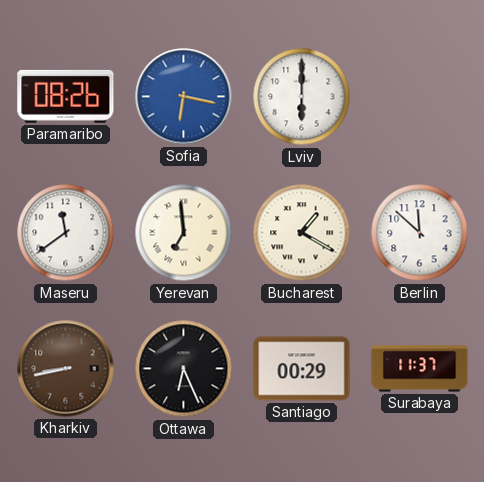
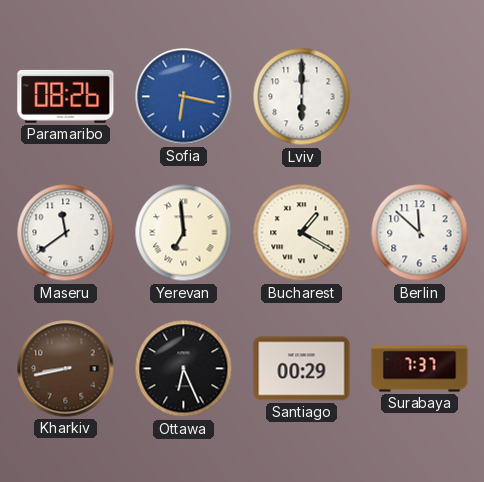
Surabaya: 11:37 -> 7:37 (420, 369)
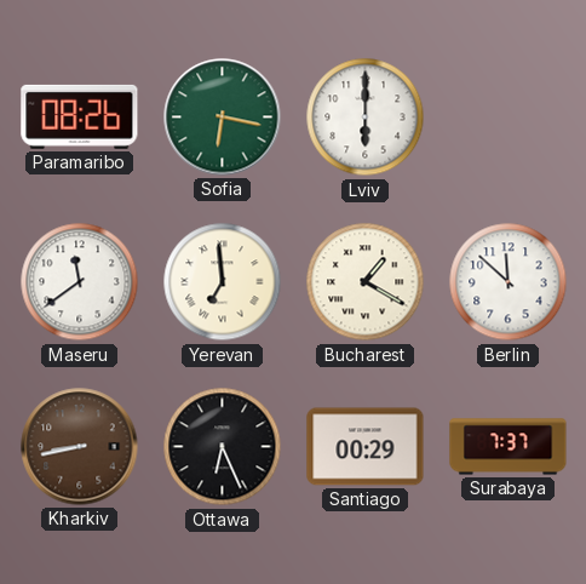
Sofia dial: blue -> green (223, 118)
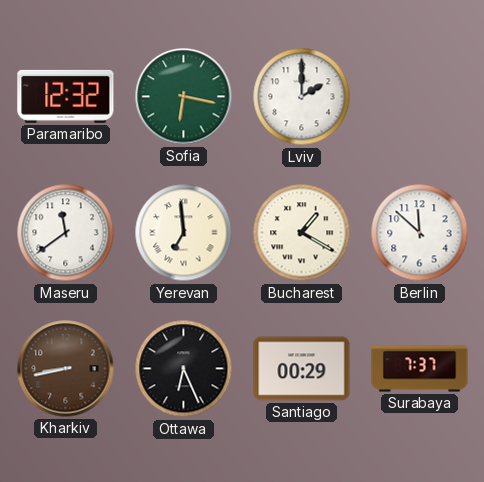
Paramaribo: 08:26 -> 12:32 (66, 96)
Lviv: 6:00 -> 2:00 (302, 97)
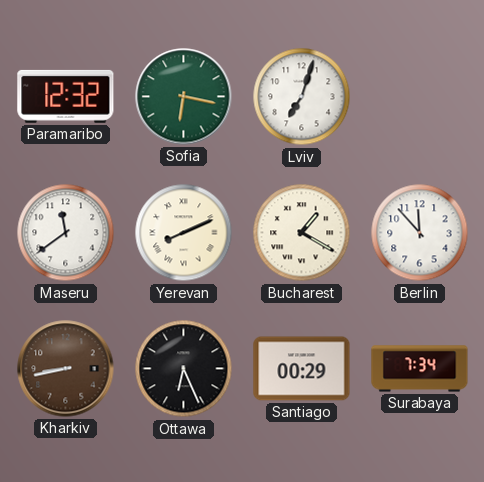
Lviv: 2:00 -> 7:03 (302, 97)
Yerevan: 6:59 -> 8:11 (184, 233)
Berlin: 11:52 -> 11:53 (420, 233)
Surabaya: 7:37 -> 7:34 (420, 369)
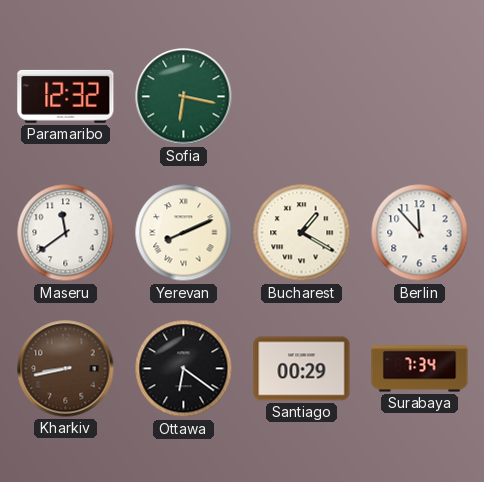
Lviv: 7:03 -> none (302, 97)
Ottawa: 6:26 -> 6:21 (184, 369)
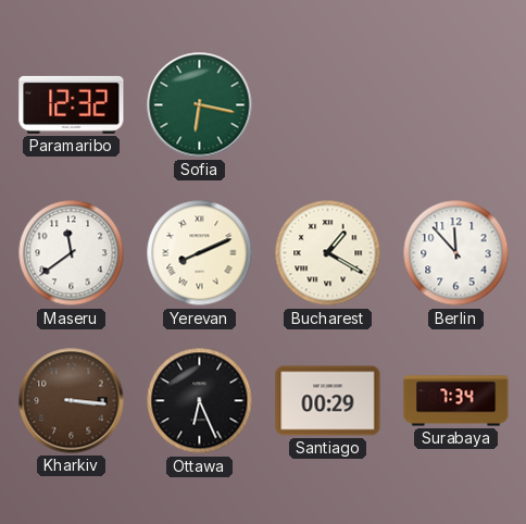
Kharkiv: 8:43 -> 3:16 (72, 401)
Ottawa: 6:21 -> 6:26 (200, 401)
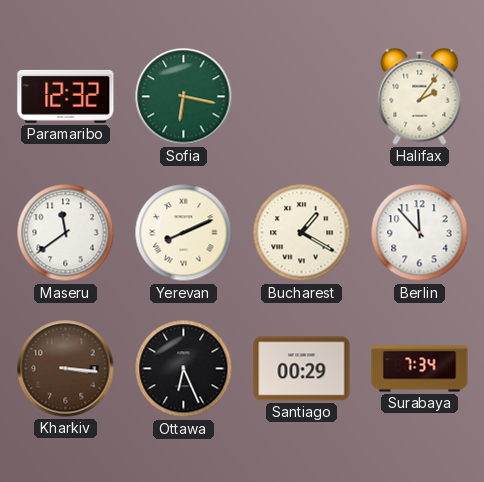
Halifax: none -> 2:06 (420, 96)
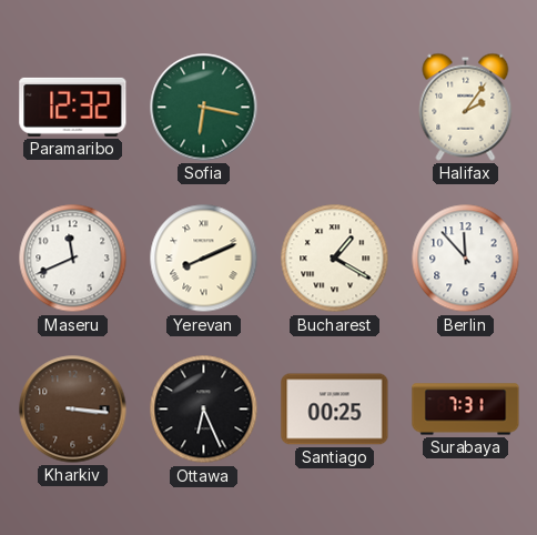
Maseru: 11:39 -> 11:41 (73, 259)
Santiago: 00:29 -> 00:25 (335, 410)
Surabaya: 7:34 -> 7:31 (466, 410)
